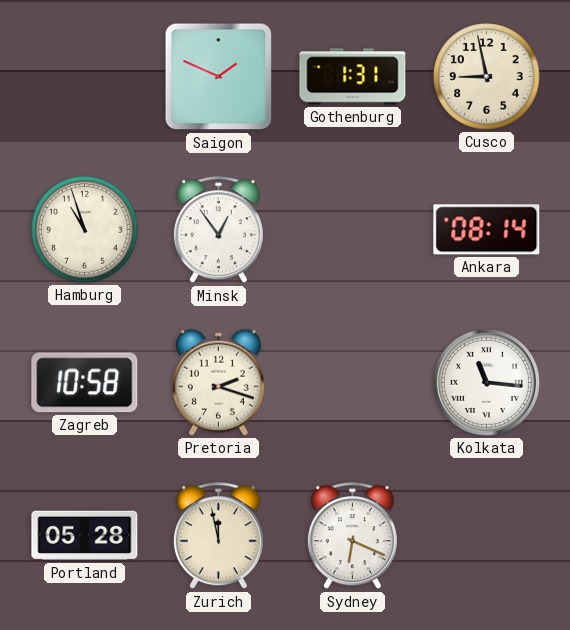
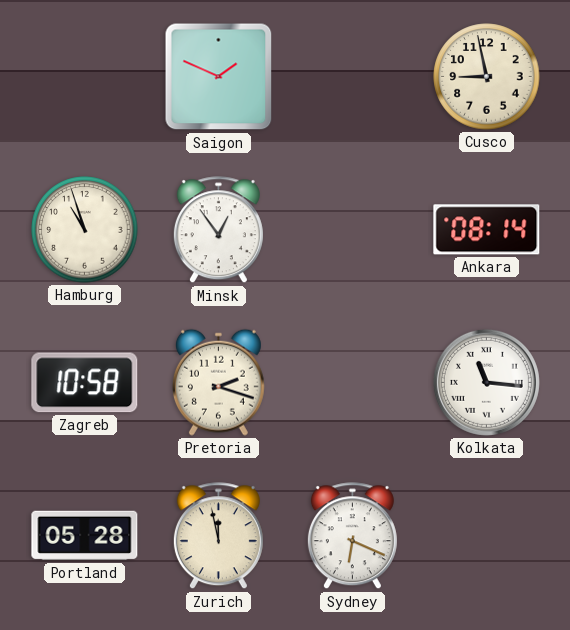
Gothenburg: 1:31 -> none (353, 77)
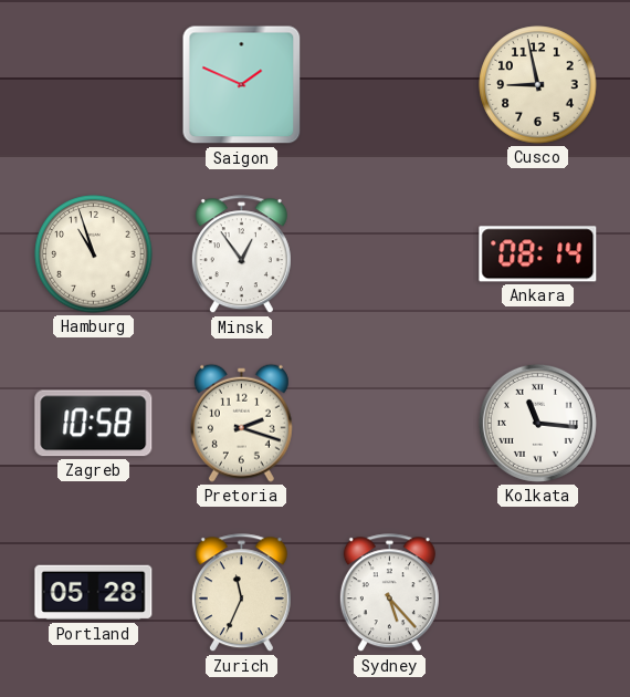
Zurich: 11:58 -> 11:34 (241, 593)
Sydney: 6:19 -> 5:23 (389, 593)
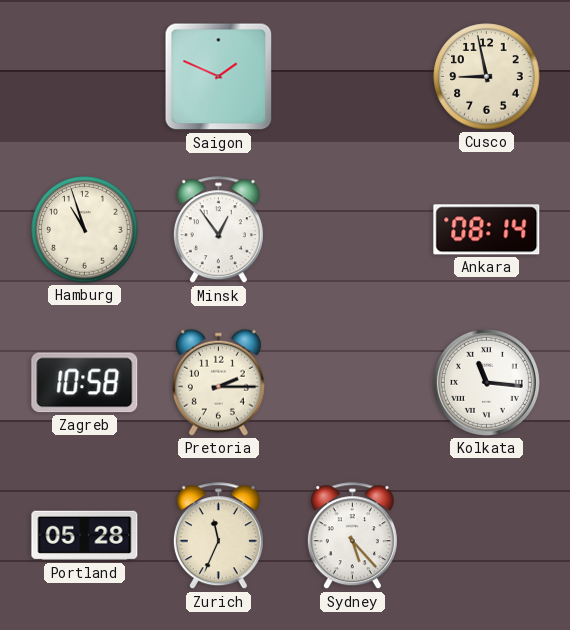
Pretoria: 2:18 -> 2:15 (218, 382)
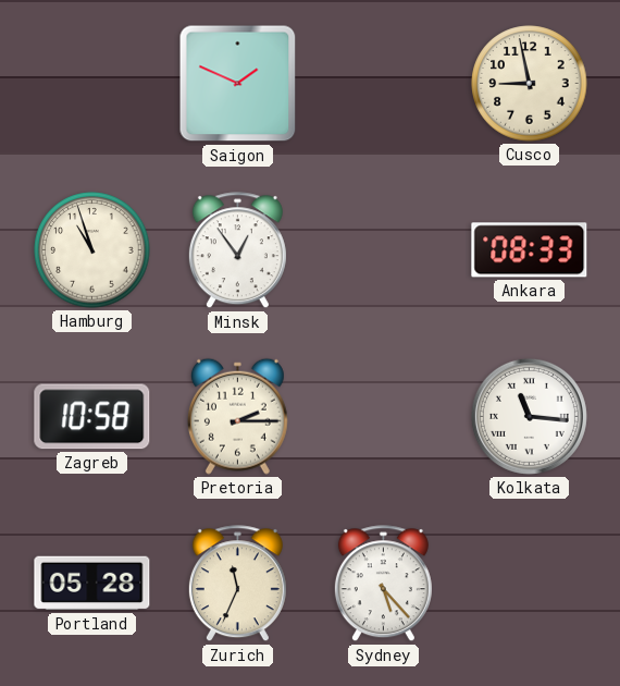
Ankara: 08:14 -> 08:33 (530, 250)
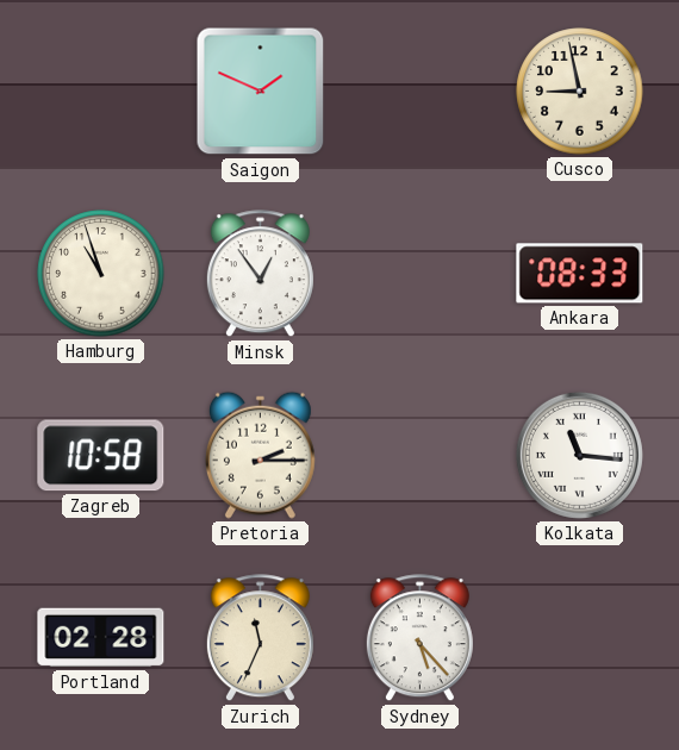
Portland: 05:28 -> 02:28 (101, 638)
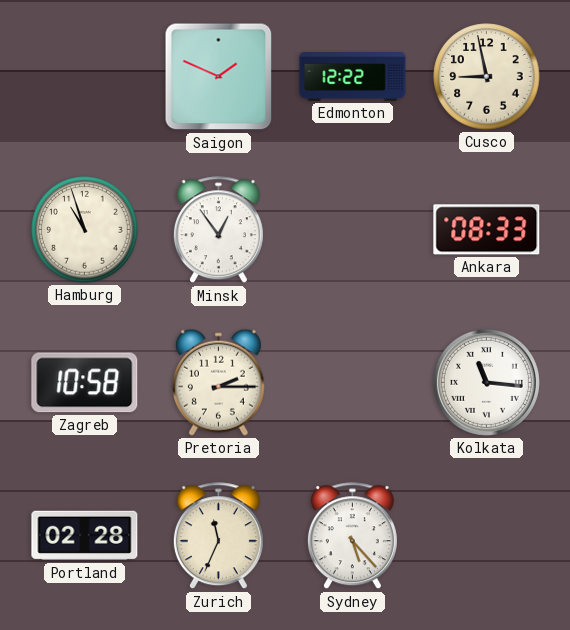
Edmonton: none -> 12:22 (353, 77)
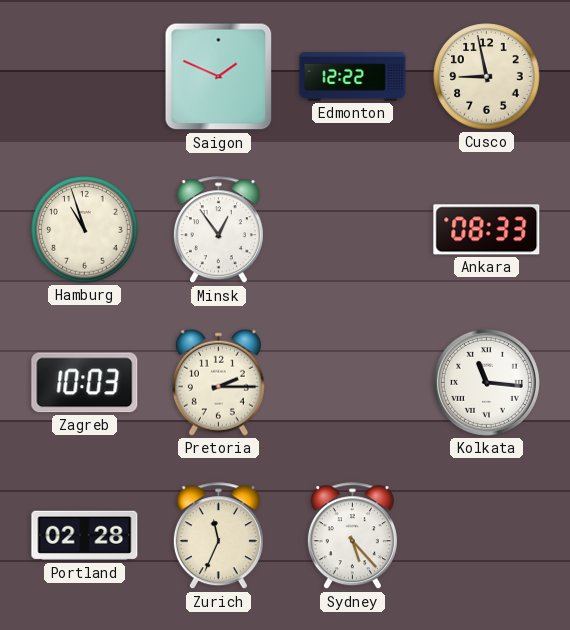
Zagreb: 10:58 -> 10:03 (85, 383)
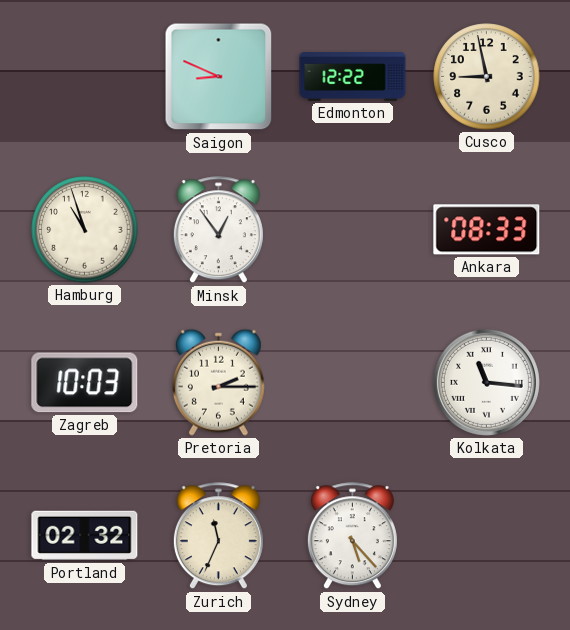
Saigon: 1:49 -> 8:49 (219, 77)
Portland: 02:28 -> 02:32 (85, 536)
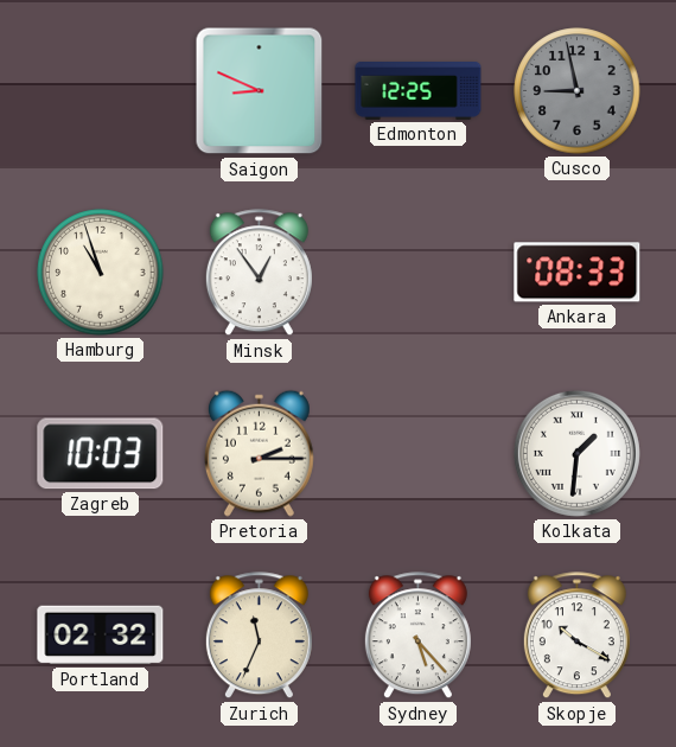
Edmonton: 12:22 -> 12:25 (419, 91)
Cusco dial: cream -> grey (578, 91)
Kolkata: 11:16 -> 1:31 (576, 453)
Skopje: none -> 10:20 (576, 636)
